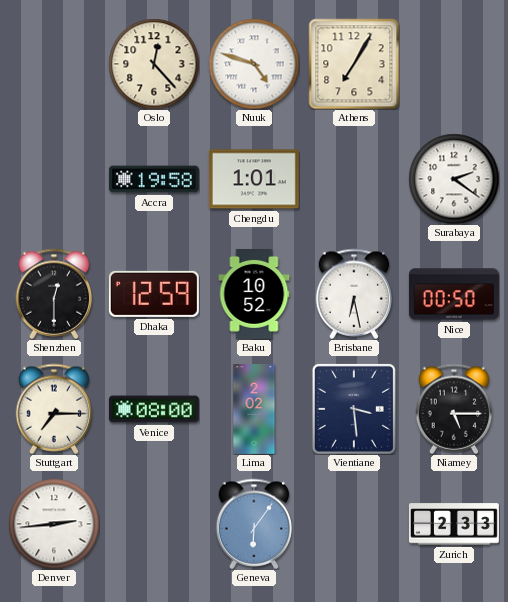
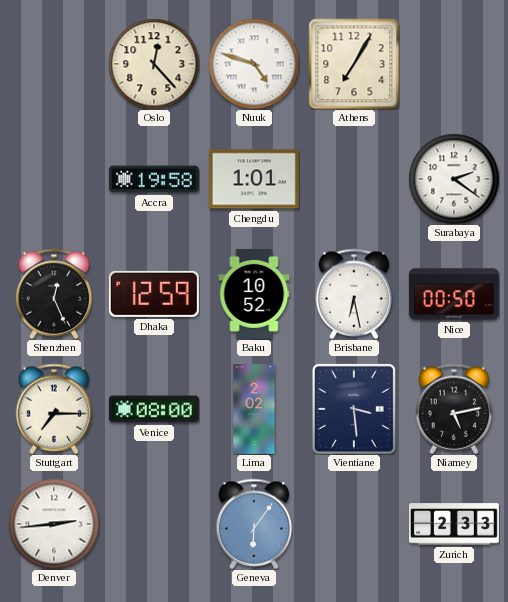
Shenzhen: 12:30 -> 12:26 (54, 294)
Niamey: 5:15 -> 5:13 (454, 409)
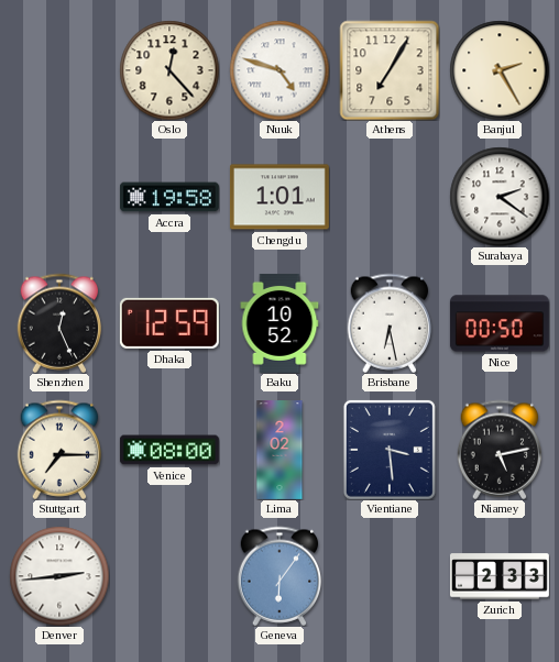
Banjul: none -> 2:25 (500, 70)
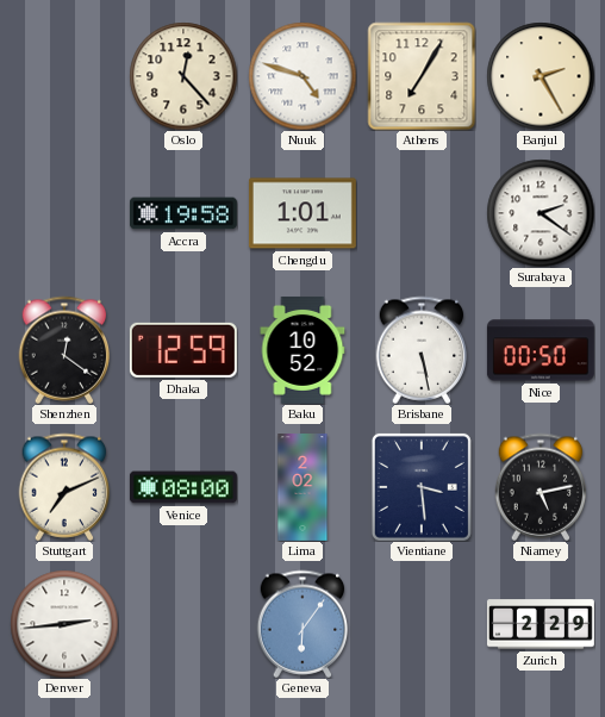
Shenzhen: 12:26 -> 12:21 (64, 350)
Brisbane: 6:28 -> 5:28 (422, 350)
Stuttgart: 7:15 -> 7:11 (64, 487)
Zurich: 2:33 -> 2:29 (541, 624)
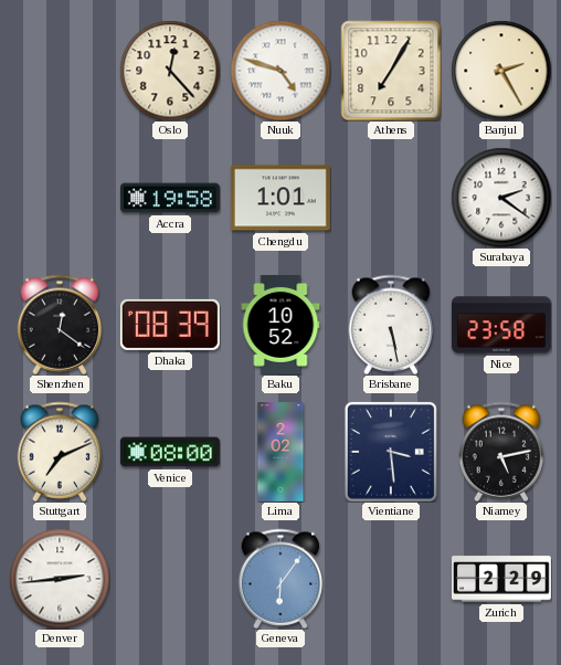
Dhaka: 12:59 -> 08:39 (170, 325)
Nice: 00:50 -> 23:58 (501, 325)
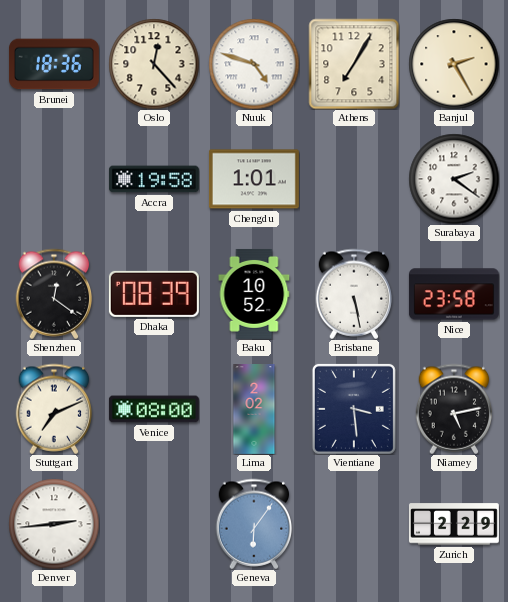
Brunei: none -> 18:36 (54, 64)
